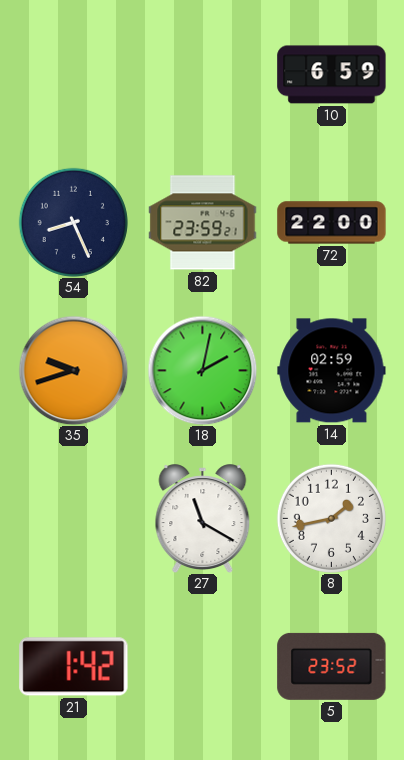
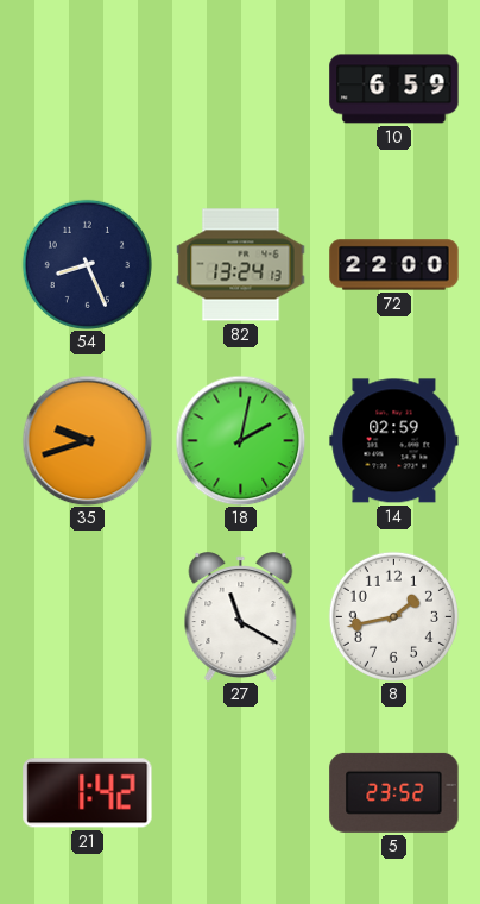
82: 23:59 -> 13:24 (241, 265)
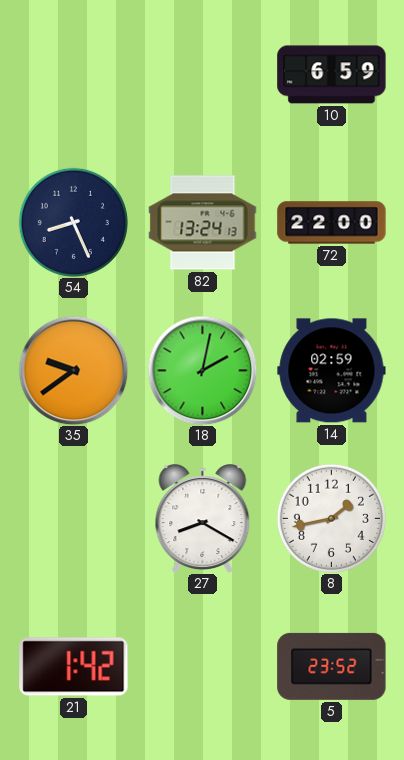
35: 9:42 -> 9:39 (73, 370)
27: 11:20 -> 8:20 (203, 519)
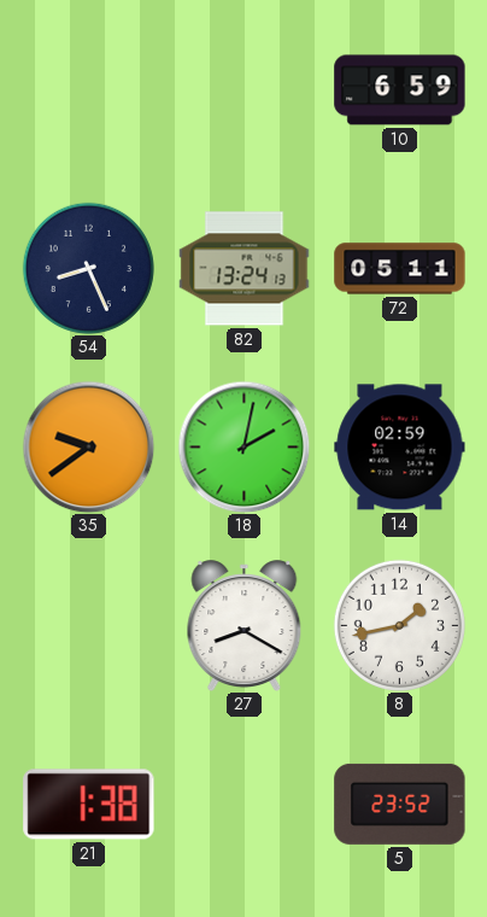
72: 22:00 -> 05:11 (400, 269)
21: 1:42 -> 1:38 (89, 805)
